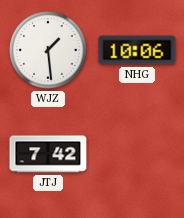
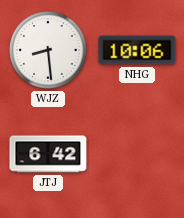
WJZ: 1:29 -> 8:29 (48, 50)
JTJ: 7:42 -> 6:42 (48, 154)
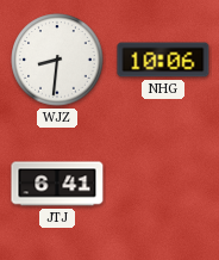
WJZ: 8:29 -> 8:31 (57, 60)
JTJ: 6:42 -> 6:41 (57, 184)
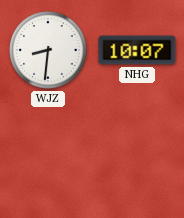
NHG: 10:06 -> 10:07 (137, 50)
JTJ: 6:41 -> none (57, 184)
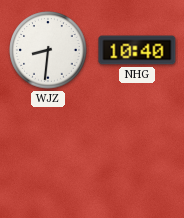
NHG: 10:07 -> 10:40 (137, 50)
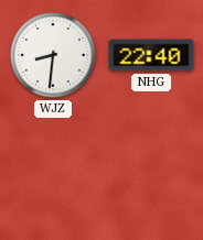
NHG: 10:40 -> 22:40 (151, 55)
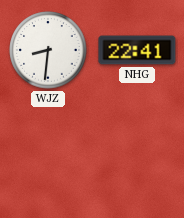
NHG: 22:40 -> 22:41 (137, 50)
